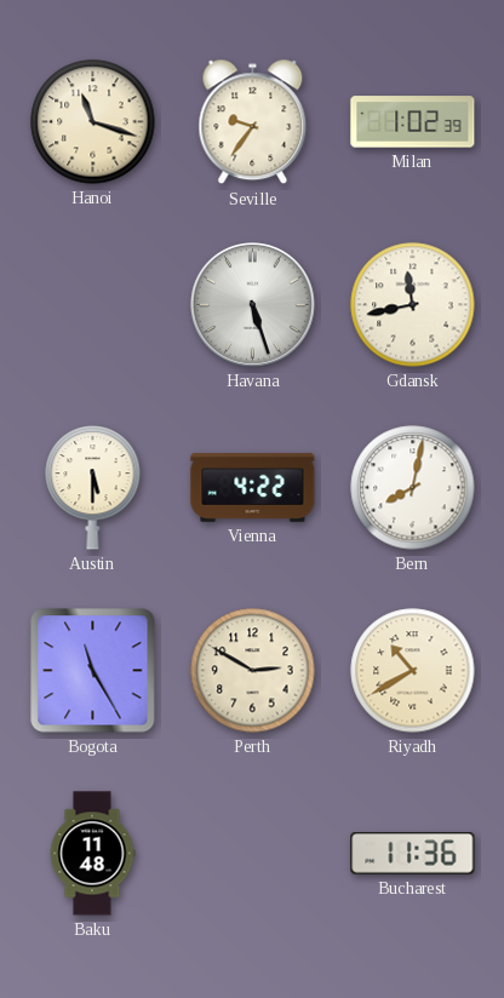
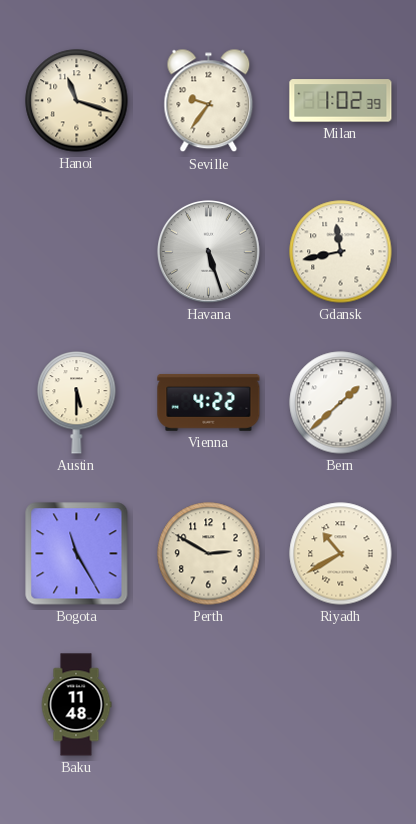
Bern: 8:02 -> 1:38 (341, 403)
Bucharest: 11:36 -> none (413, 854)
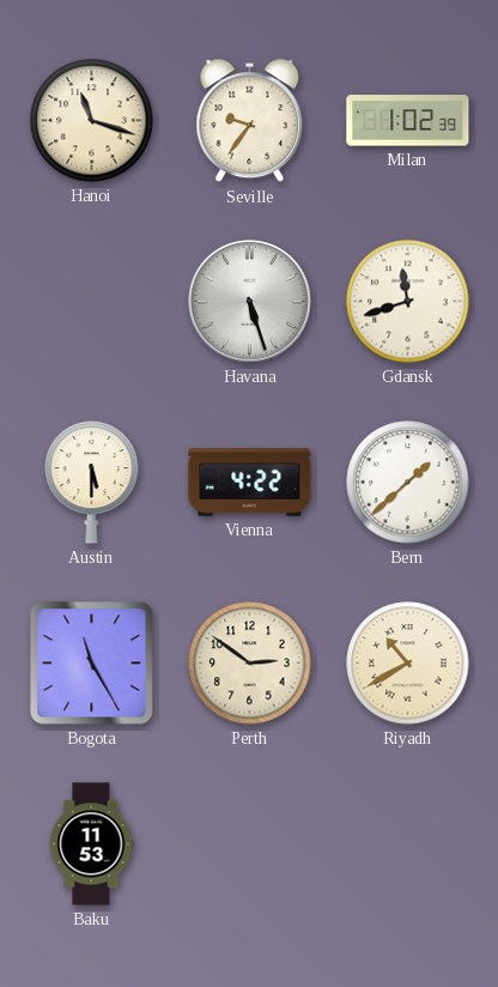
Gdansk: 11:43 -> 11:42 (408, 302)
Perth: 2:50 -> 2:51 (250, 664)
Baku: 11:48 -> 11:53 (91, 844)
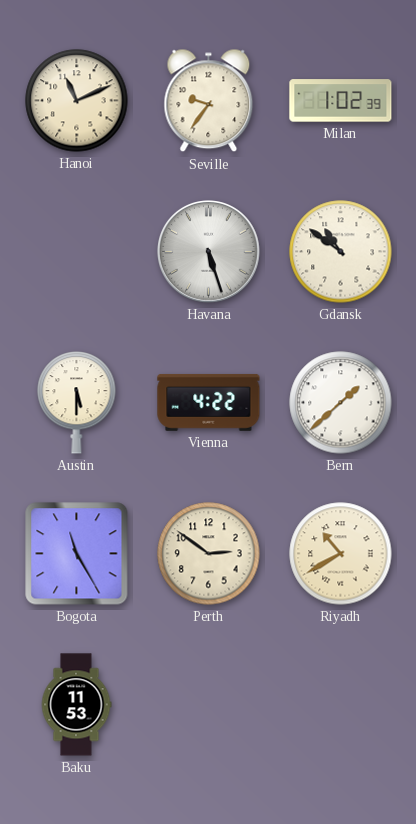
Hanoi: 11:18 -> 11:11 (77, 101)
Gdansk: 11:42 -> 10:51 (341, 252)
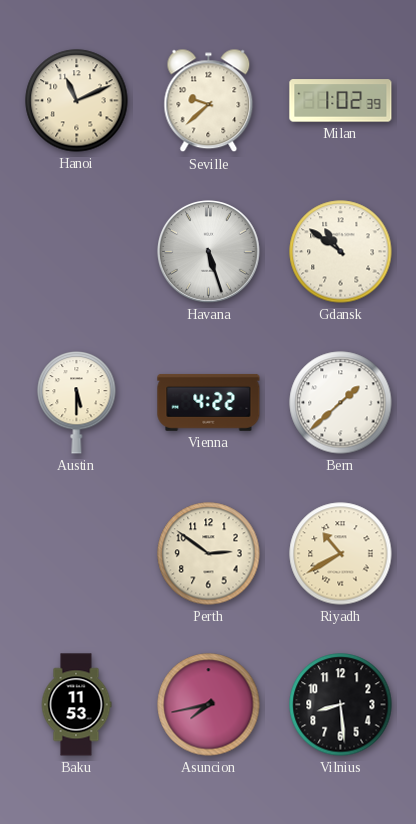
Seville: 9:36 -> 9:38 (209, 101)
Bogota: 11:25 -> none (77, 554)
Asuncion: none -> 7:43 (209, 705)
Vilnius: none -> 8:29 (341, 705)
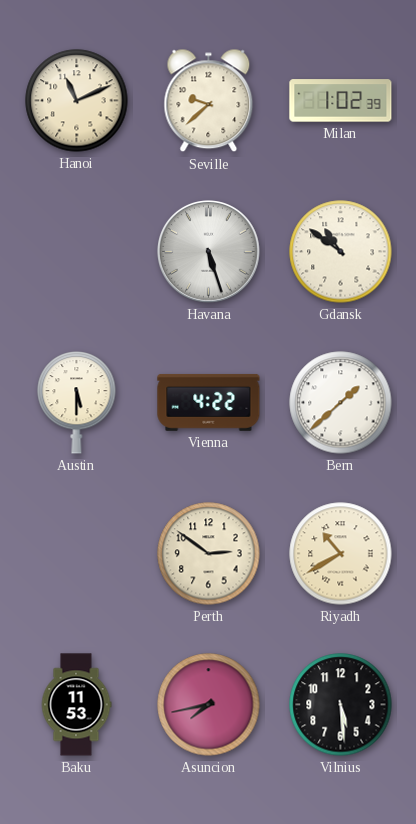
Vilnius: 8:29 -> 5:29 (341, 705)
